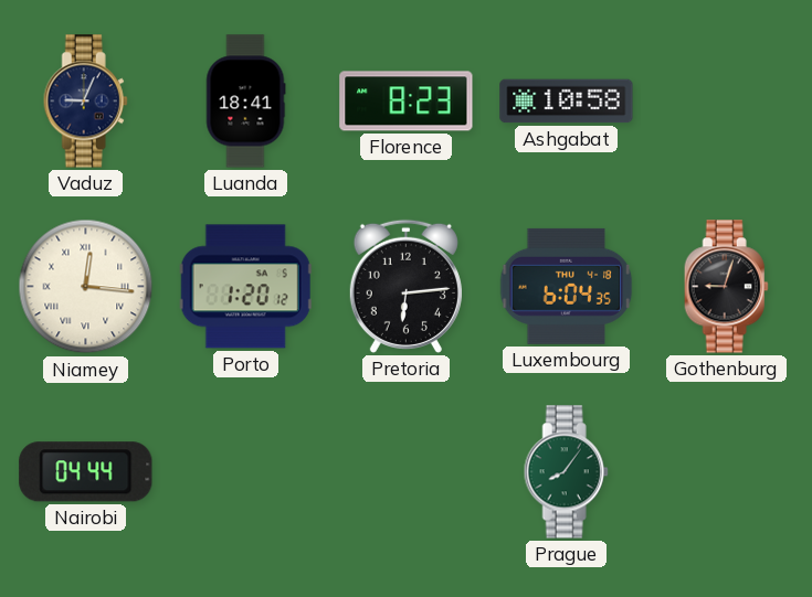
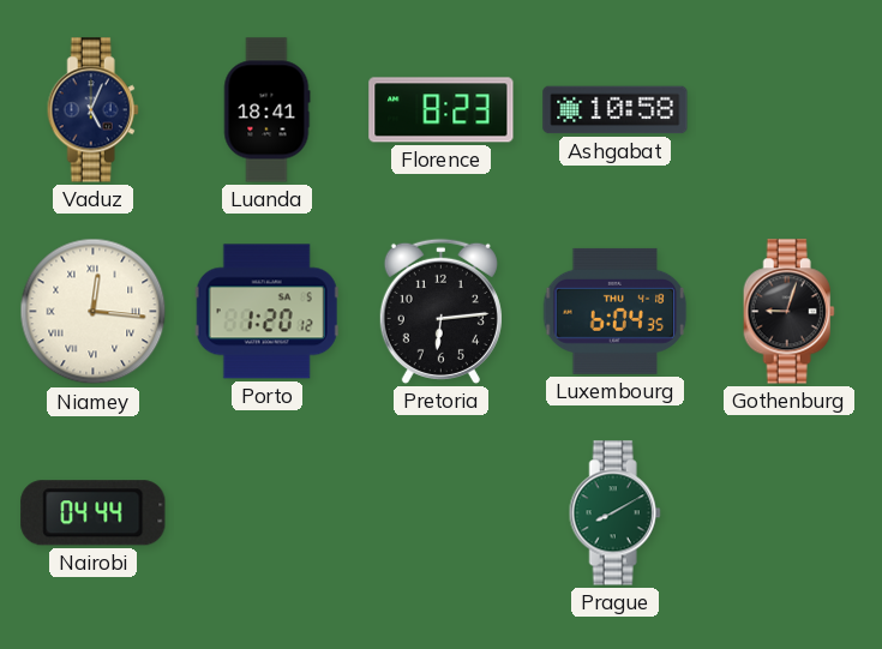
Vaduz: 9:04 -> 5:04 (92, 110)
Prague: 8:06 -> 8:10 (614, 513)
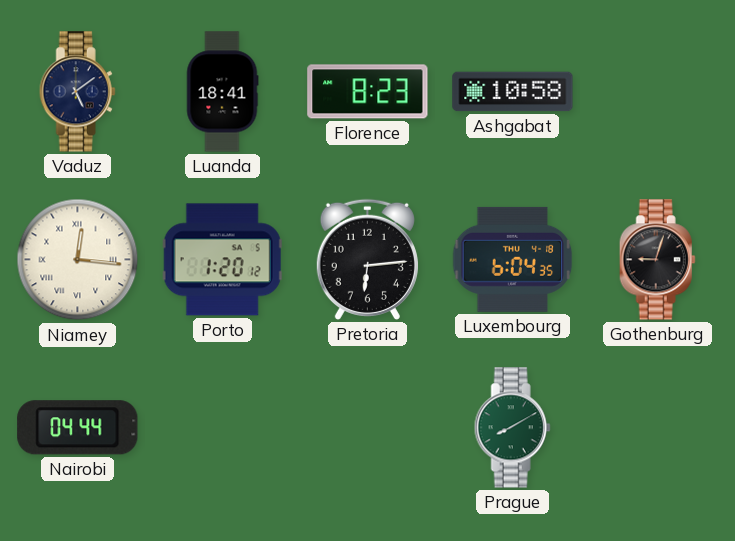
Vaduz: 5:04 -> 5:09 (77, 92)
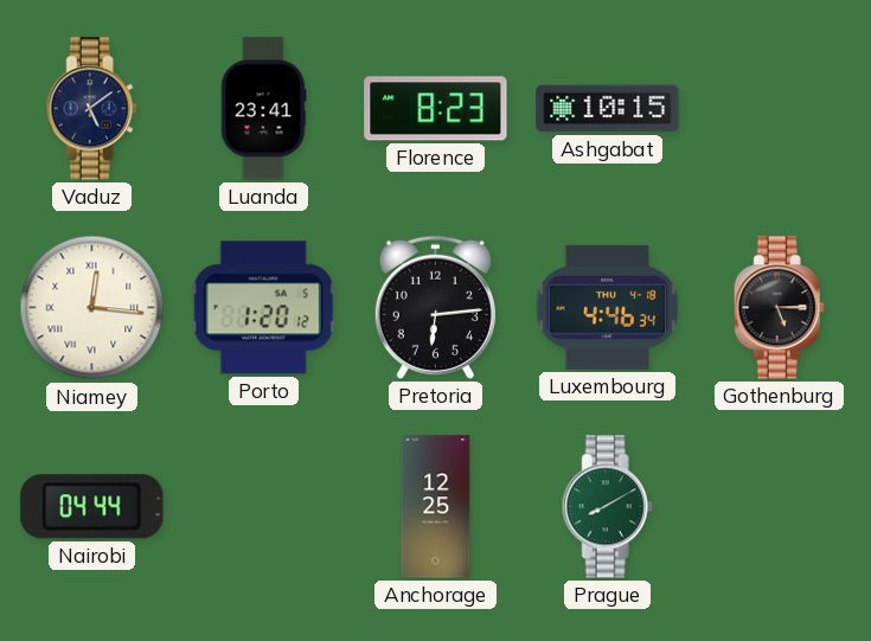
Luanda: 18:41 -> 23:41 (263, 109)
Ashgabat: 10:58 -> 10:15 (608, 109)
Luxembourg: 6:04 -> 4:46 (608, 307)
Gothenburg: 9:03 -> 5:15 (779, 308)
Anchorage: none -> 12:25 (436, 507)
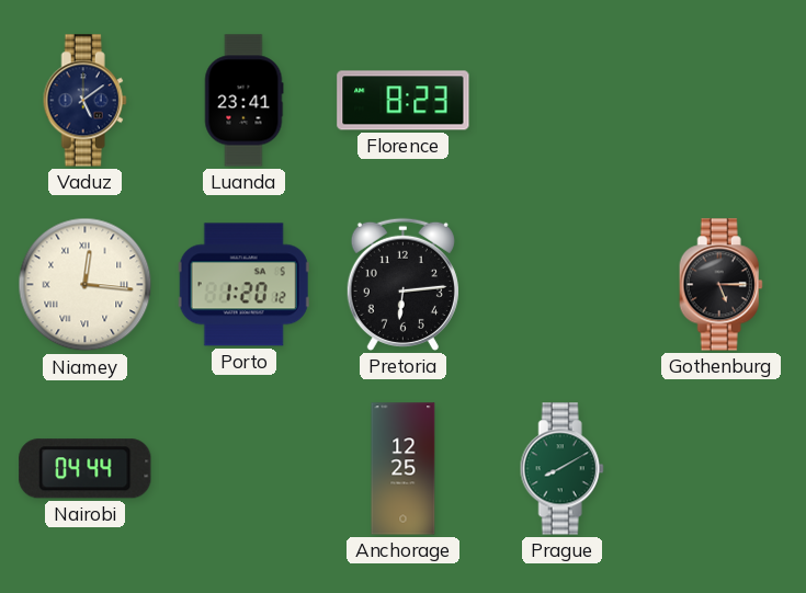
Ashgabat: 10:15 -> none (608, 109)
Luxembourg: 4:46 -> none (608, 307)
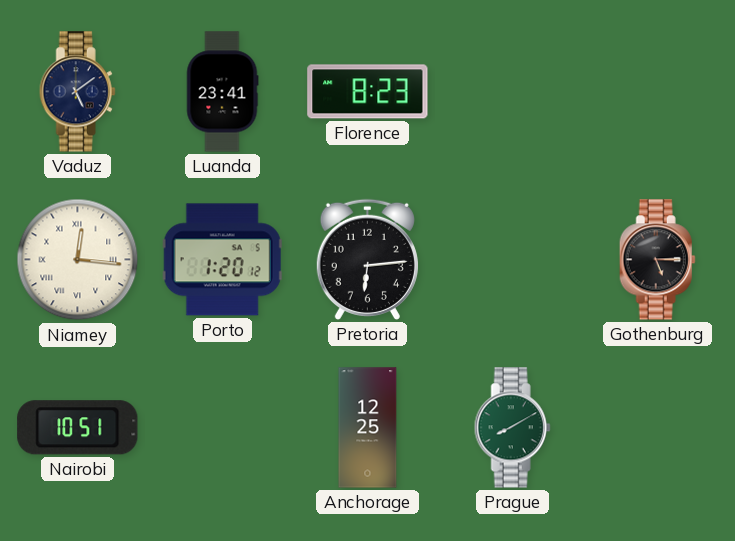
Nairobi: 04:44 -> 10:51 (78, 428)
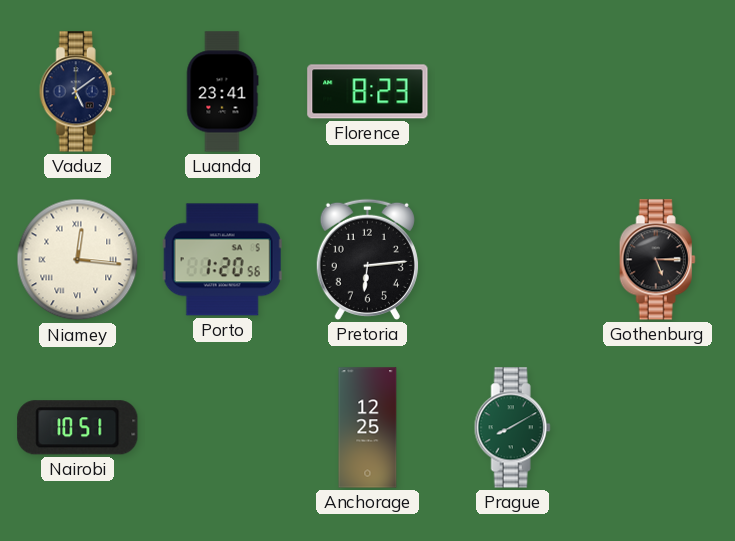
Porto: 1:20:12 -> 1:20:56 (222, 260)
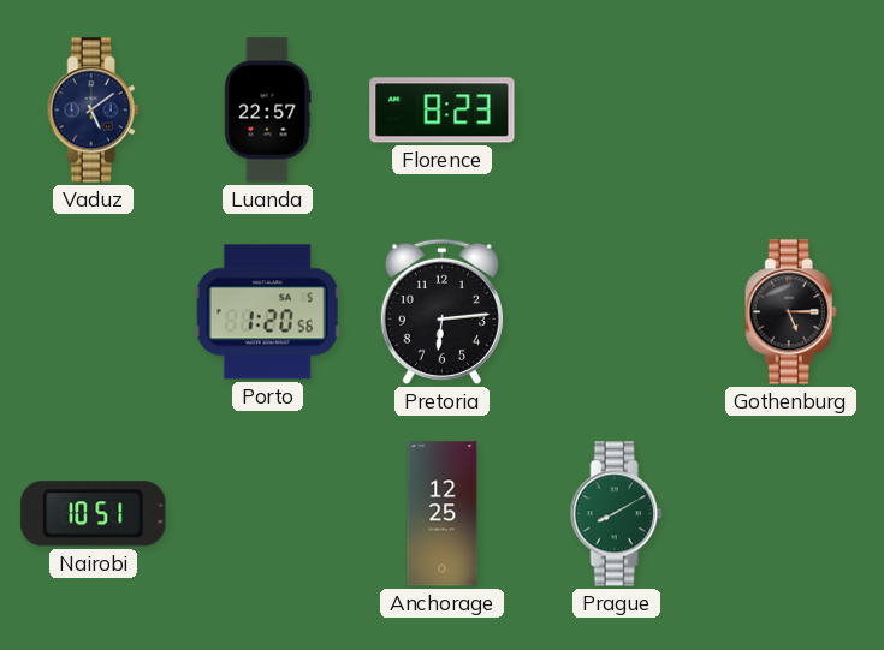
Luanda: 23:41 -> 22:57 (267, 111)
Niamey: 12:16 -> none (78, 260)
